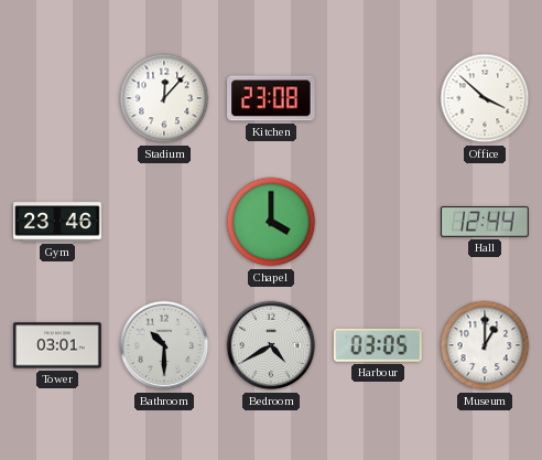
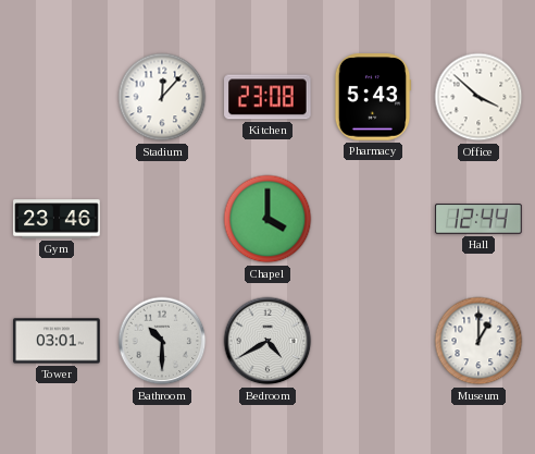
Pharmacy: none -> 5:43 (373, 97)
Harbour: 03:05 -> none (379, 346)
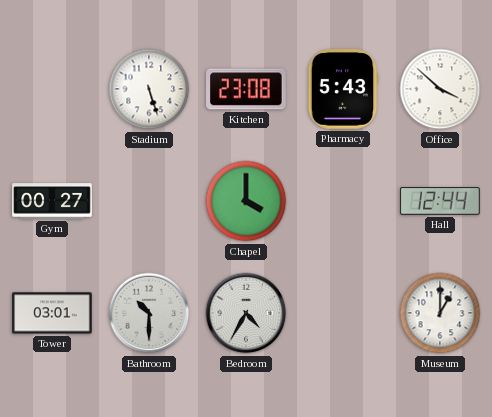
Stadium: 12:07 -> 5:27 (149, 89)
Gym: 23:46 -> 00:27 (52, 201)
Bedroom: 4:40 -> 4:35 (246, 313)
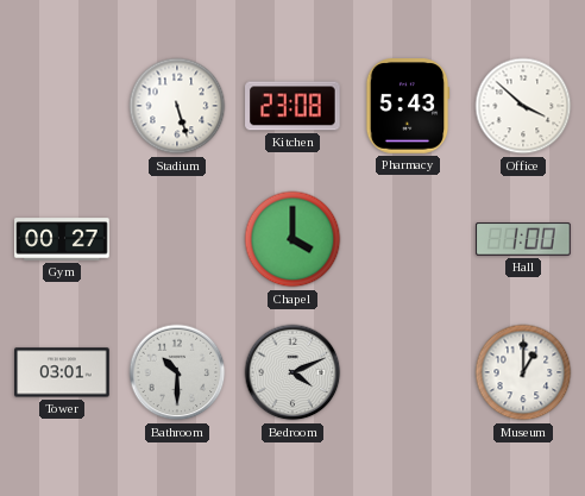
Hall: 12:44 -> 1:00 (523, 239)
Bedroom: 4:35 -> 4:11 (292, 372)
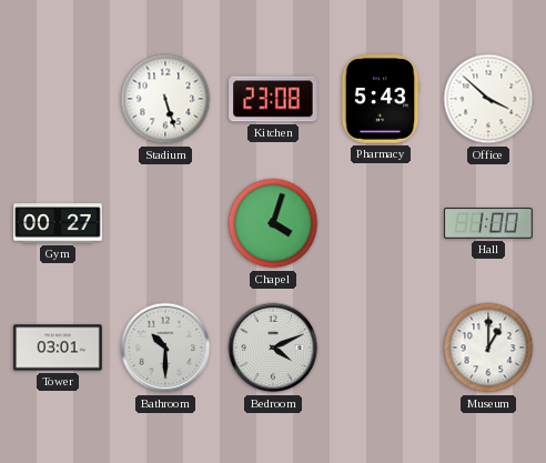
Chapel: 4:00 -> 4:03 (273, 223)
